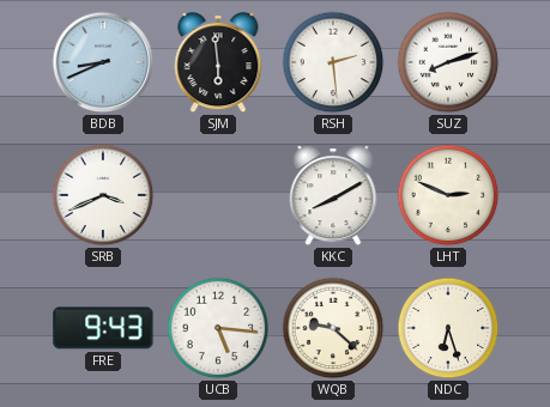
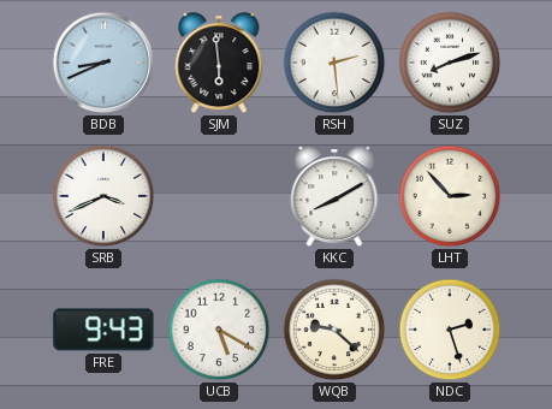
LHT: 2:49 -> 2:53 (450, 196)
UCB: 5:16 -> 5:20 (219, 330)
NDC: 6:27 -> 2:27 (450, 330)
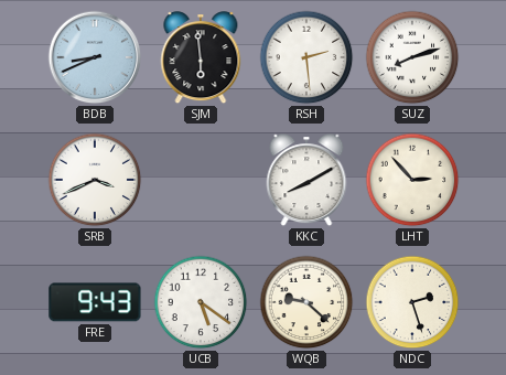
UCB: 5:20 -> 5:21 (201, 302)
